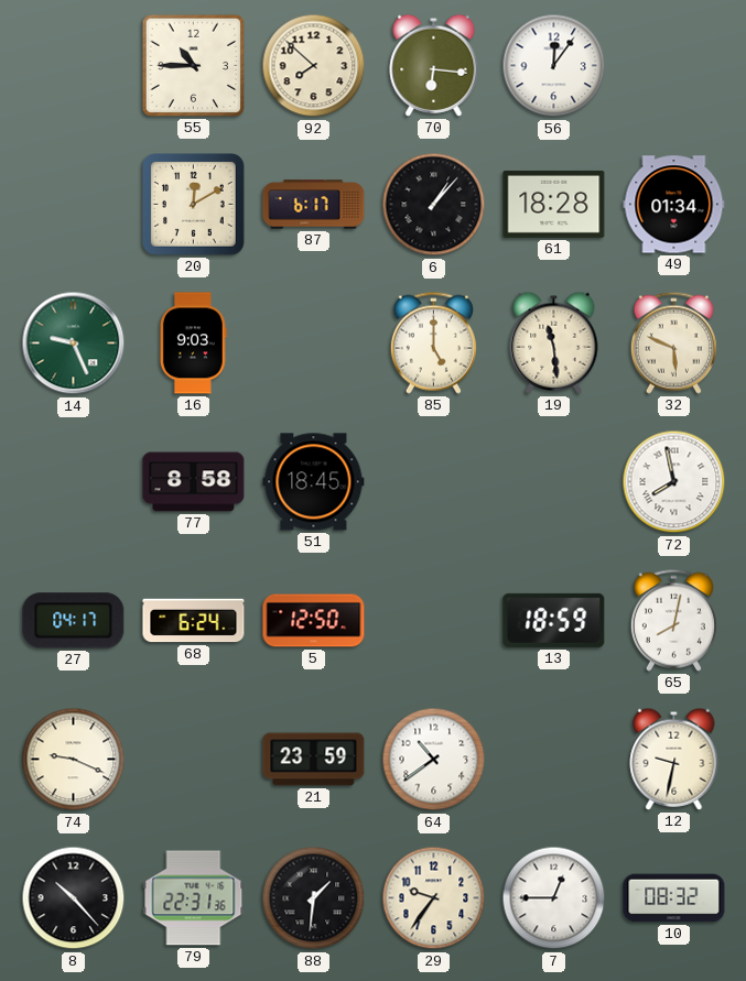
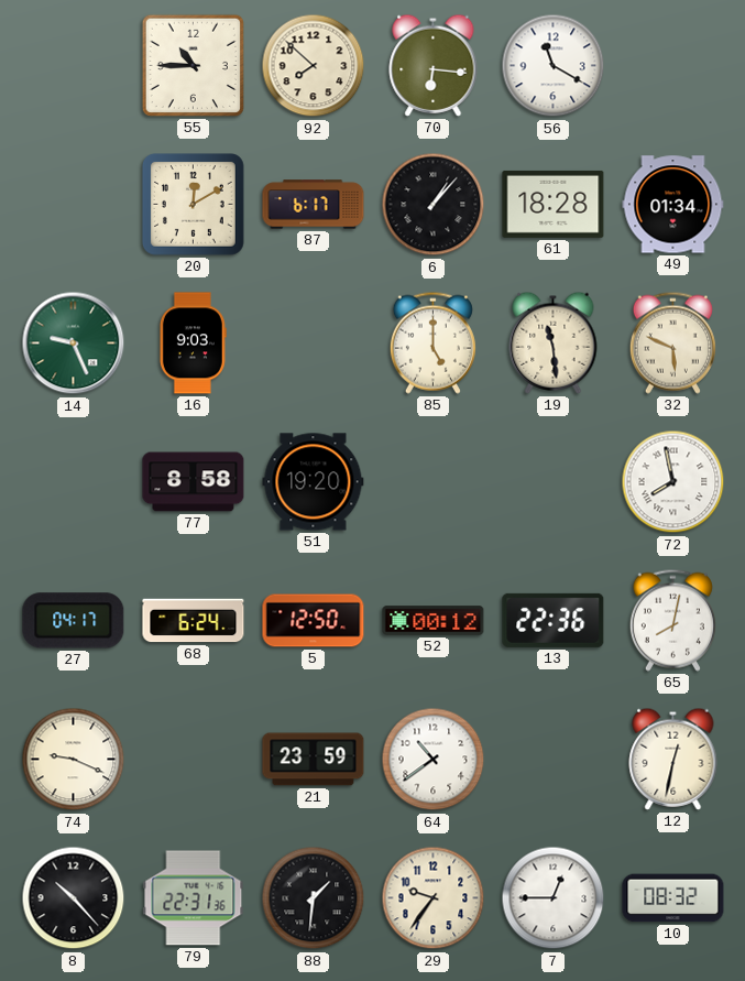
56: 12:06 -> 11:20 (554, 66)
51: 18:45 -> 19:20 (314, 482)
52: none -> 00:12 (434, 621)
13: 18:59 -> 22:36 (554, 620)
12: 9:32 -> 12:32 (673, 759)
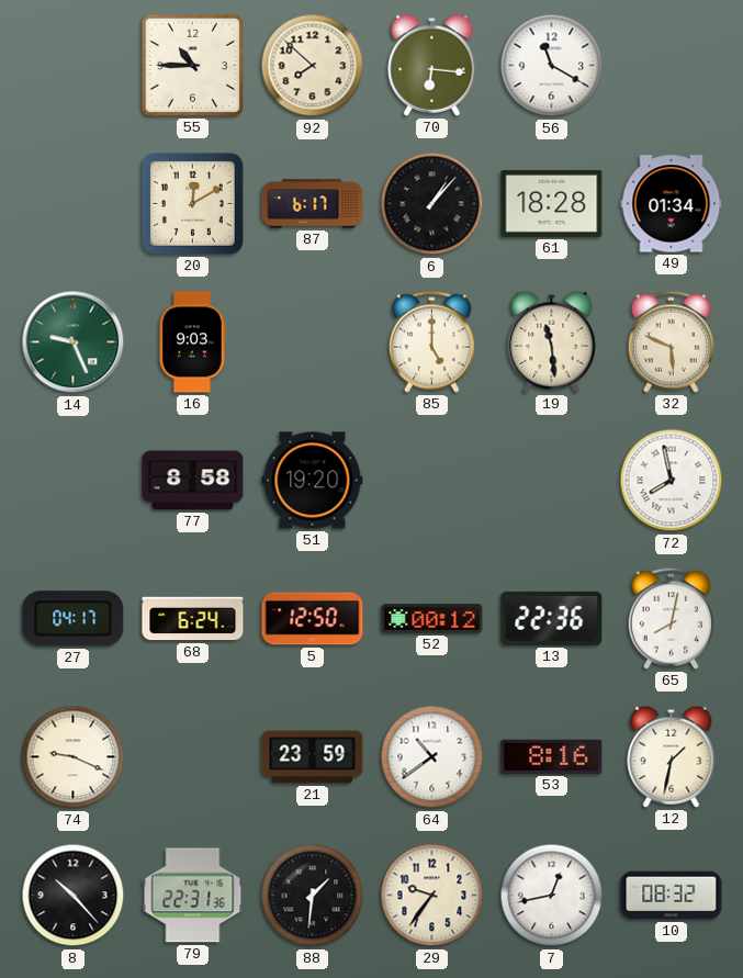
53: none -> 8:16 (552, 756)
12: 12:32 -> 1:32 (672, 756)
7: 12:45 -> 12:43 (552, 896)
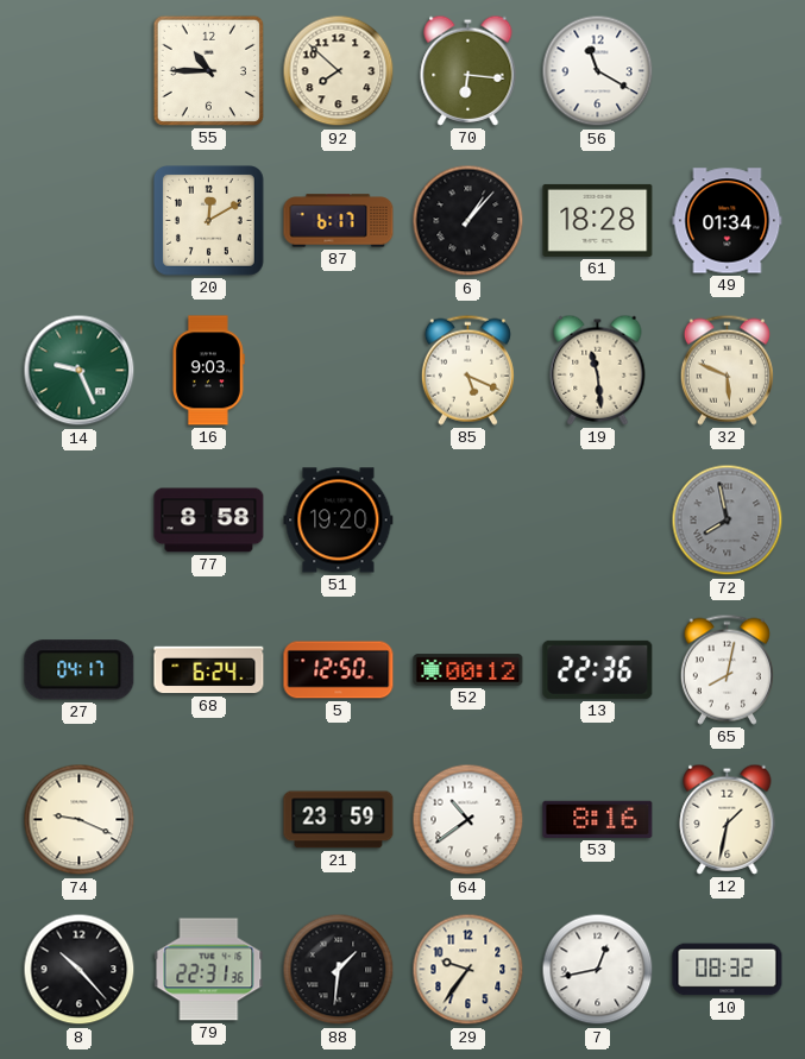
85: 5:00 -> 5:19 (467, 370)
72 dial: white -> grey (728, 521)
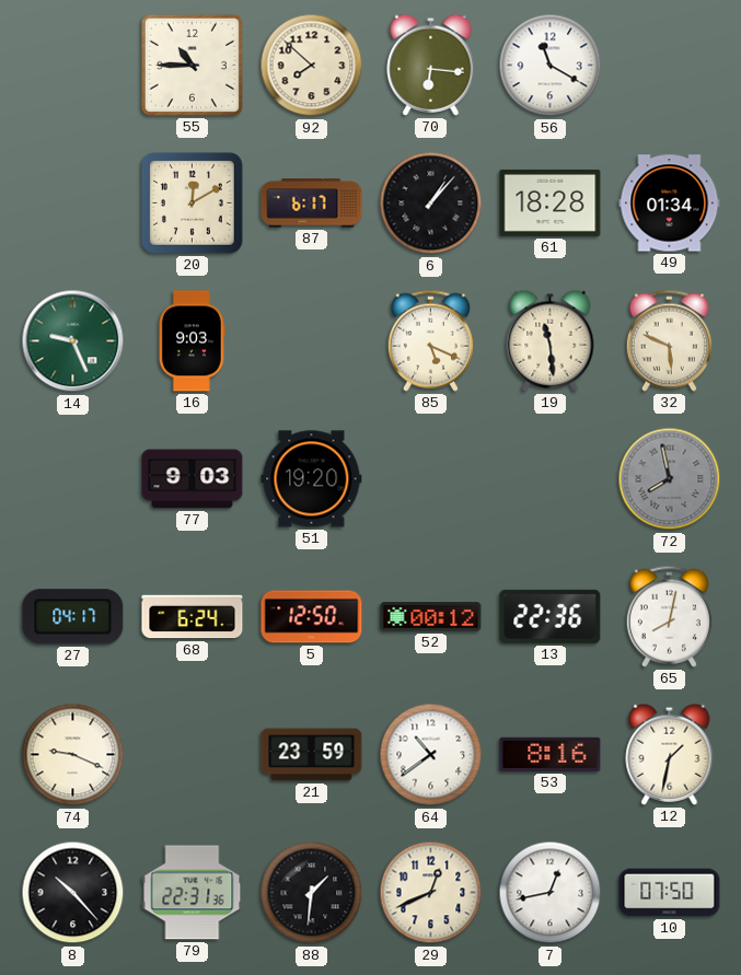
77: 8:58 -> 9:03 (193, 479)
29: 9:36 -> 12:41 (431, 893)
10: 08:32 -> 07:50 (670, 893)
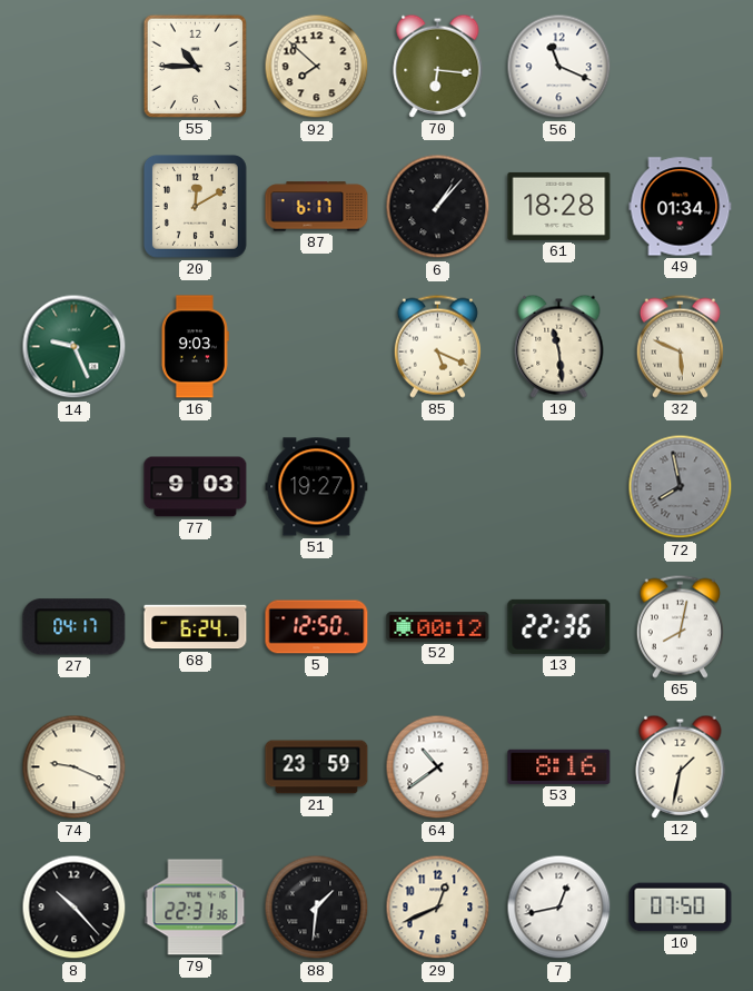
56: 11:20 -> 11:19 (559, 67)
51: 19:20 -> 19:27 (317, 487)
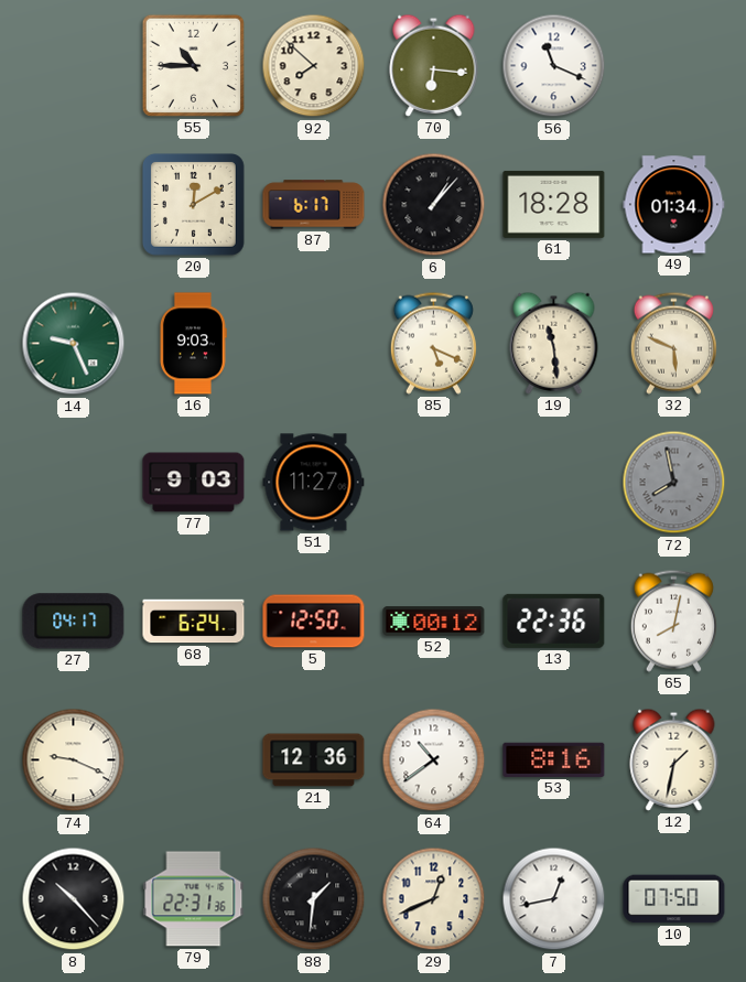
51: 19:27 -> 11:27 (314, 483)
21: 23:59 -> 12:36 (314, 760)
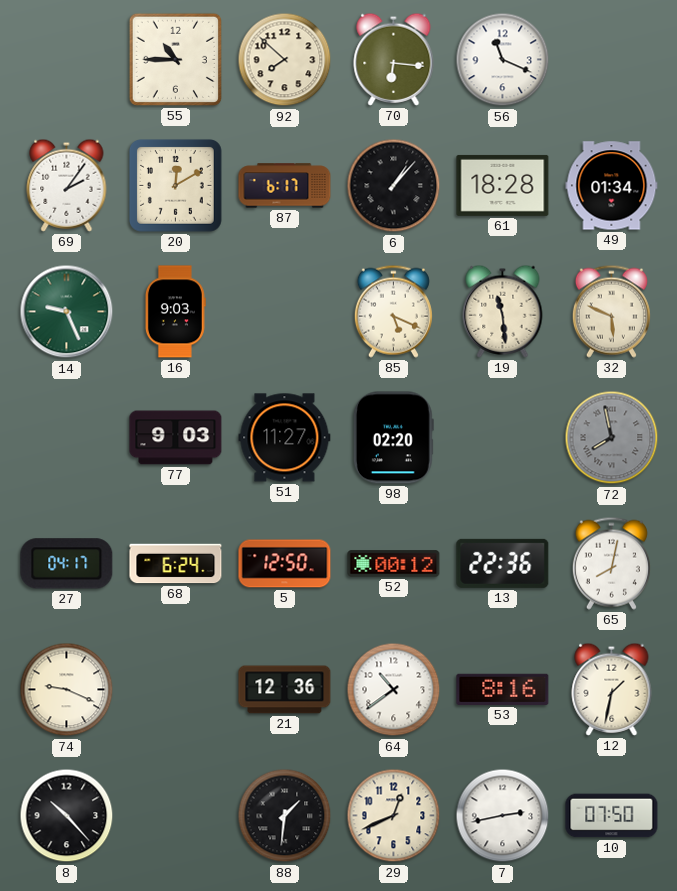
69: none -> 2:06 (67, 185)
98: none -> 02:20 (393, 438)
79: 22:31 -> none (194, 899)
7: 12:43 -> 2:43 (503, 816)
